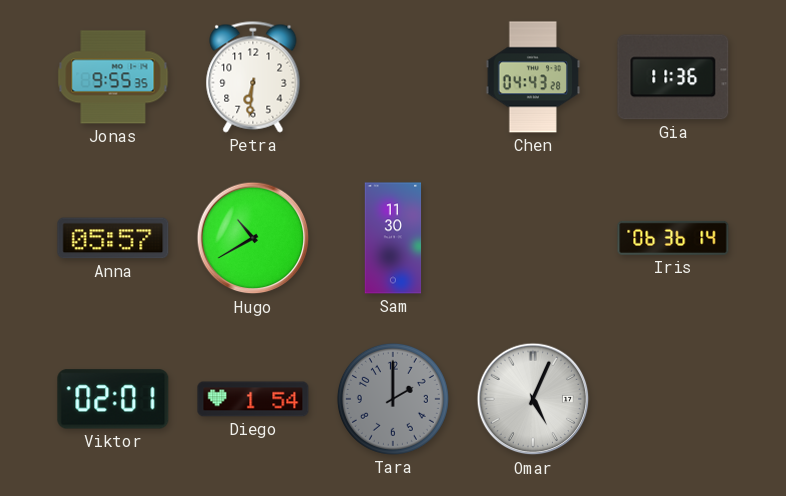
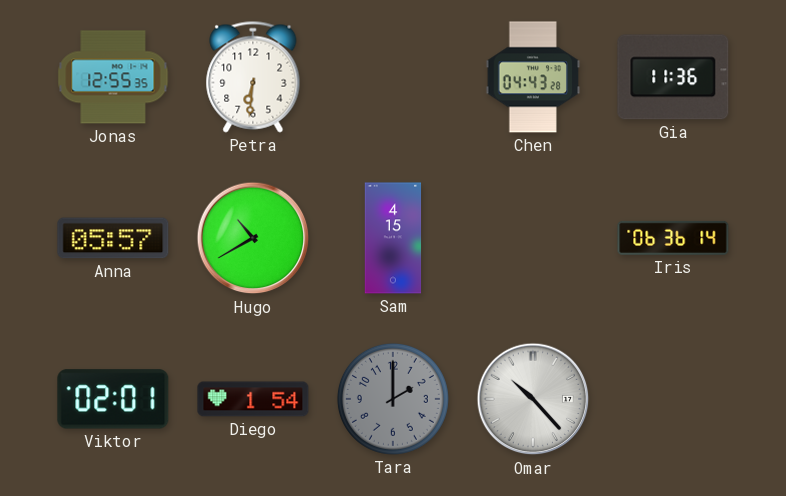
Jonas: 9:55 -> 12:55 (113, 77)
Sam: 11:30 -> 4:15 (393, 238)
Omar: 5:04 -> 10:23 (533, 399)
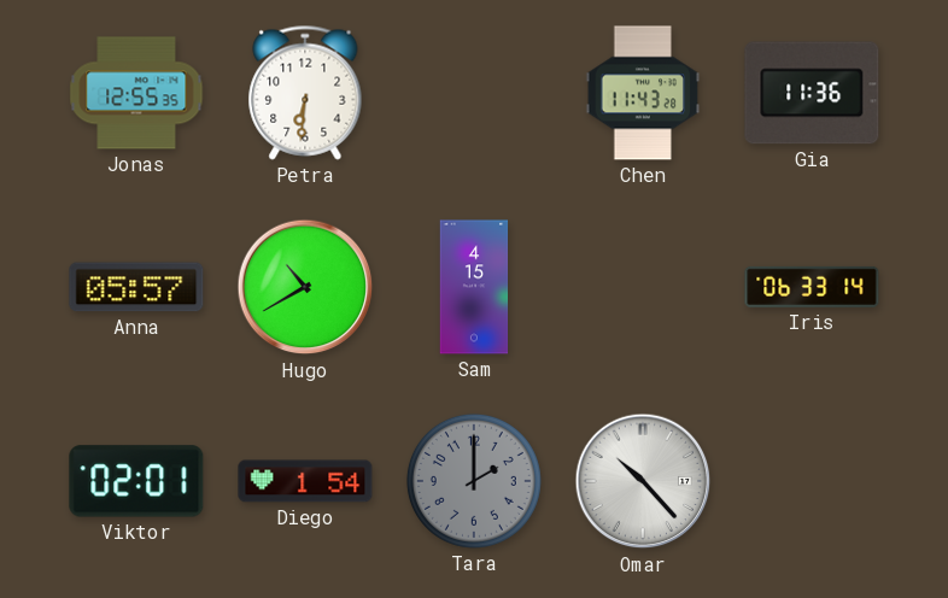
Chen: 04:43 -> 11:43 (643, 93)
Iris: 06:36 -> 06:33 (812, 287)
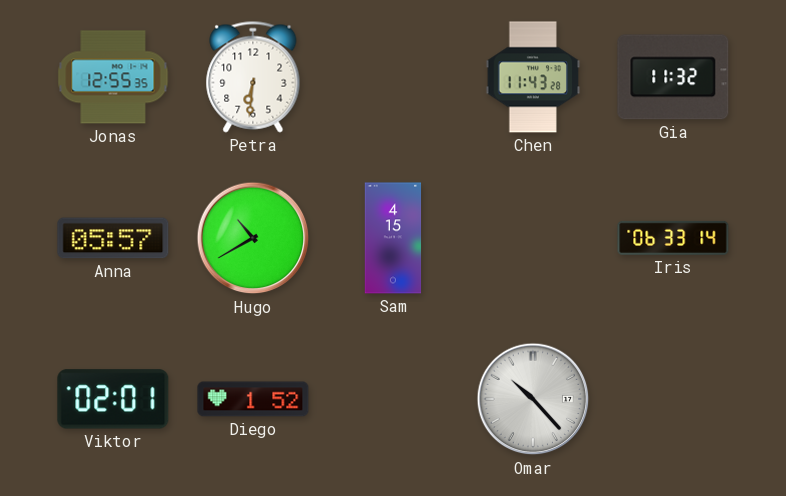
Gia: 11:36 -> 11:32 (673, 77)
Diego: 1:54 -> 1:52 (253, 399)
Tara: 2:00 -> none (474, 481)
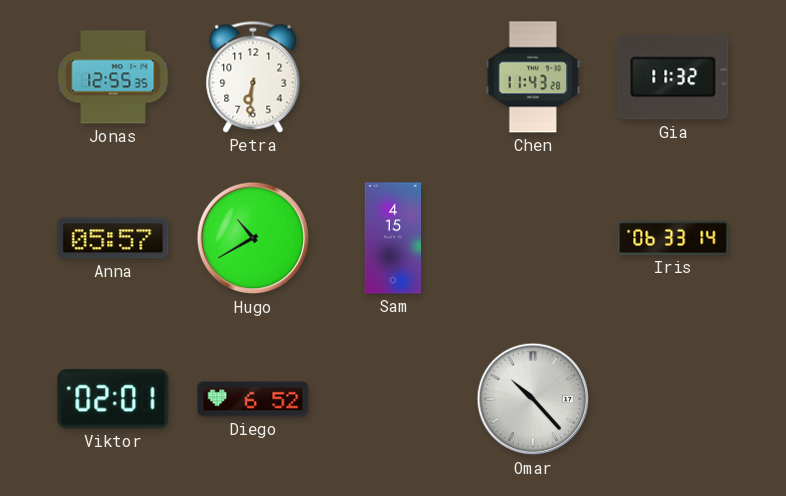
Diego: 1:52 -> 6:52 (253, 399)
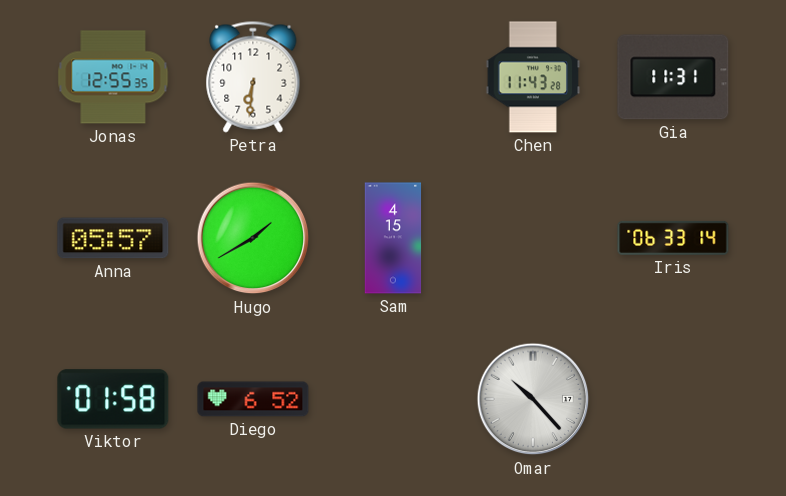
Gia: 11:32 -> 11:31 (673, 77)
Hugo: 10:40 -> 1:40 (253, 238)
Viktor: 02:01 -> 01:58 (113, 399)
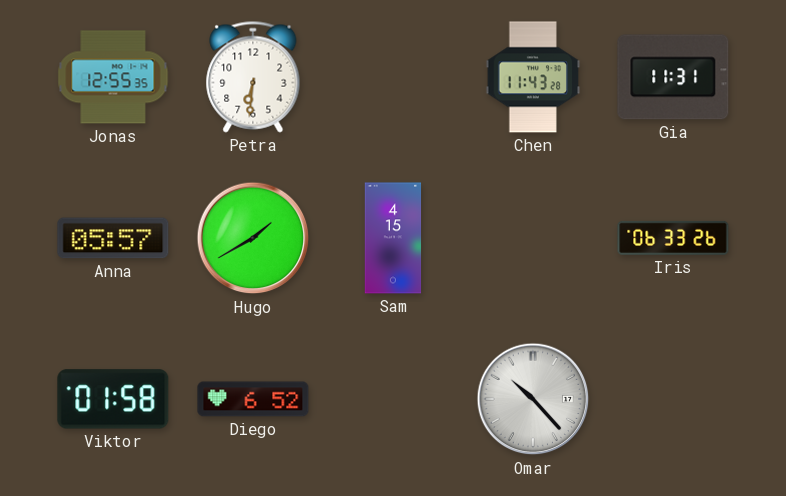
Iris: 06:33:14 -> 06:33:26 (673, 238)
